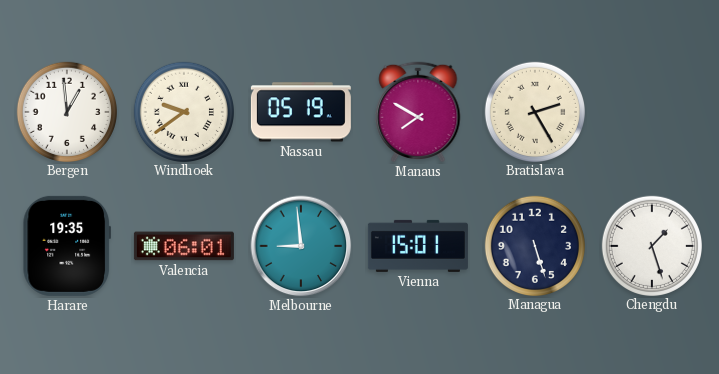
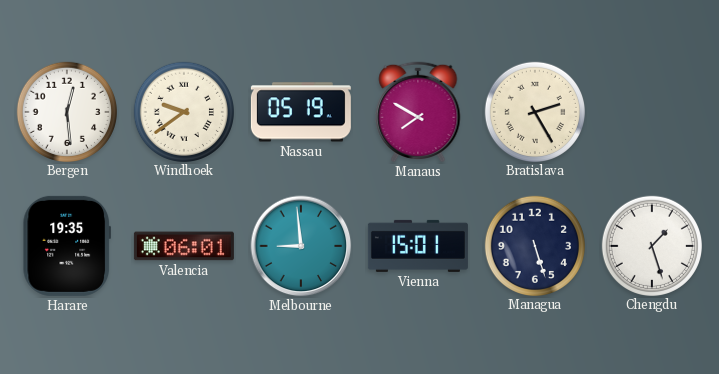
Bergen: 12:59 -> 12:29 (66, 111)
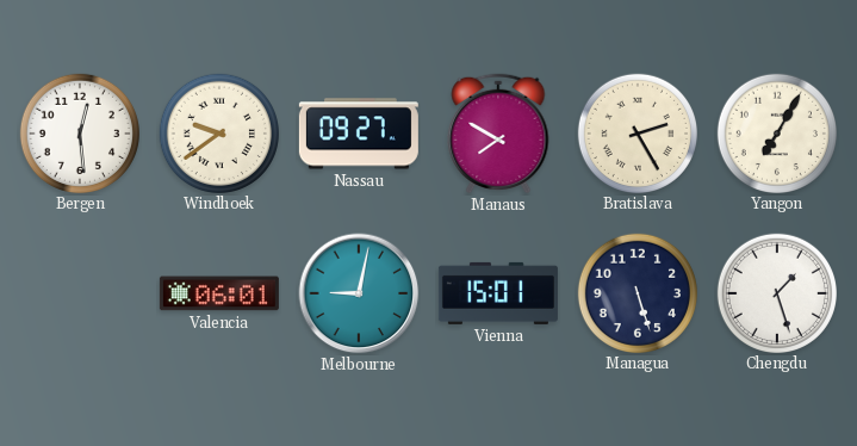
Nassau: 05:19 -> 09:27 (359, 134)
Yangon: none -> 7:05 (776, 132)
Harare: 19:35 -> none (66, 246)
Melbourne: 8:59 -> 9:02 (359, 293)
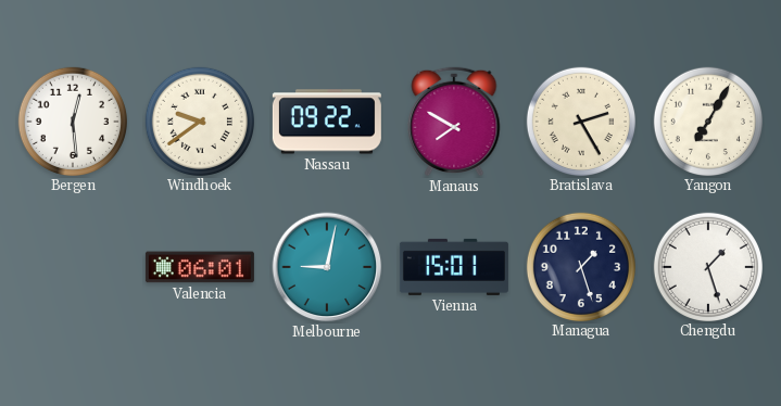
Nassau: 09:27 -> 09:22 (327, 122)
Managua: 5:27 -> 1:27 (580, 266)
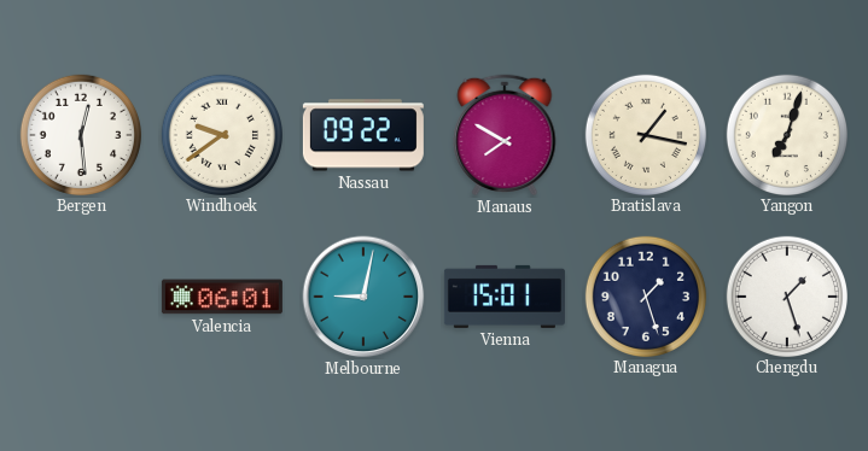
Bratislava: 2:25 -> 1:17 (645, 134)
Yangon: 7:05 -> 7:03 (786, 134)
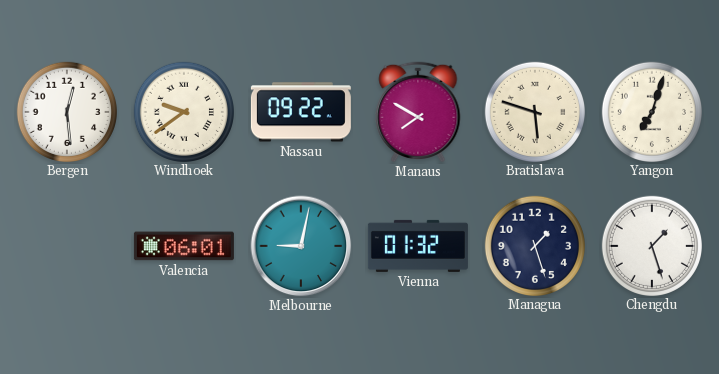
Bratislava: 1:17 -> 5:48 (534, 111)
Vienna: 15:01 -> 01:32 (418, 246)
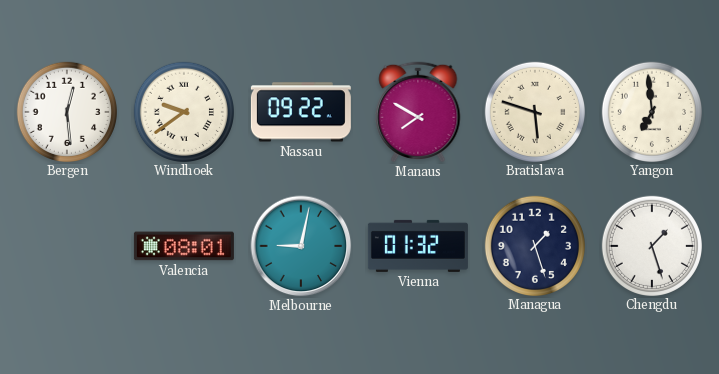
Yangon: 7:03 -> 6:59 (651, 111)
Valencia: 06:01 -> 08:01 (184, 246)
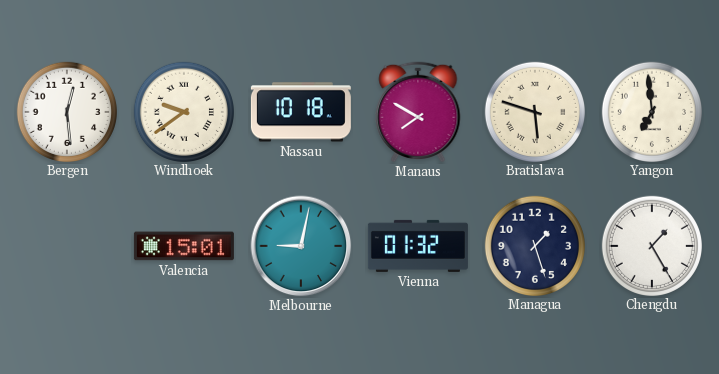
Nassau: 09:22 -> 10:18 (301, 112)
Valencia: 08:01 -> 15:01 (184, 246)
Chengdu: 1:27 -> 1:25 (651, 245)
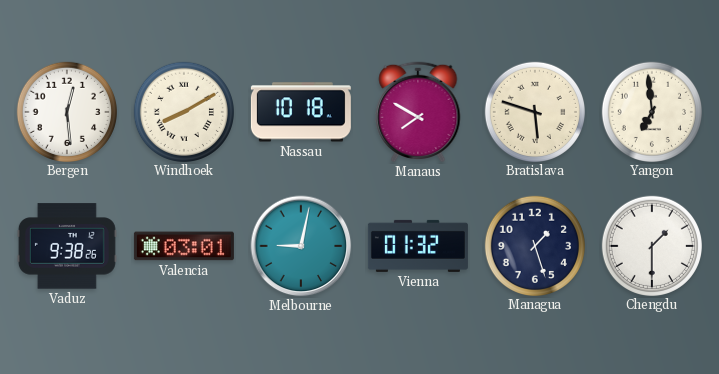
Windhoek: 9:39 -> 8:10 (183, 111)
Vaduz: none -> 9:38 (67, 246)
Valencia: 15:01 -> 03:01 (184, 246)
Chengdu: 1:25 -> 1:30 (651, 245)
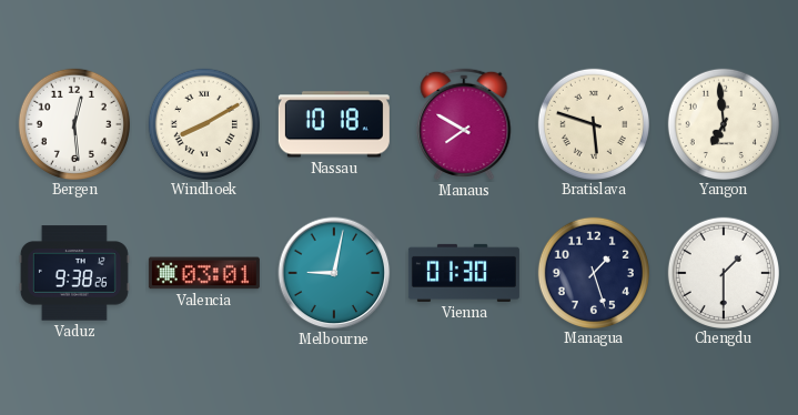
Vienna: 01:32 -> 01:30 (464, 273)
